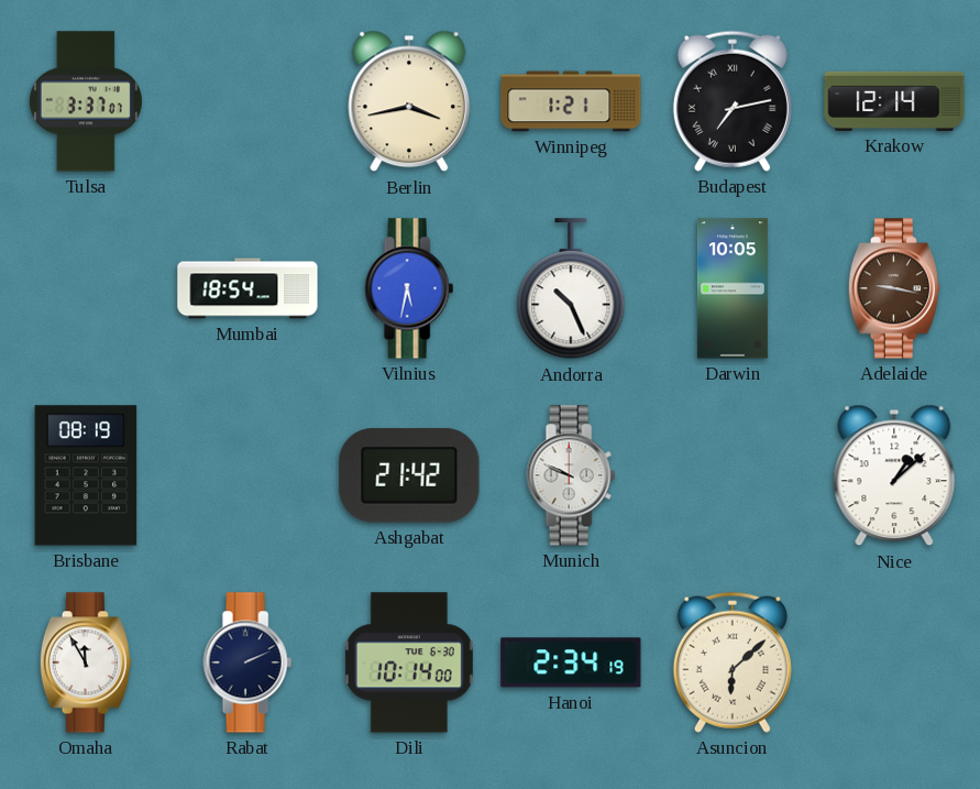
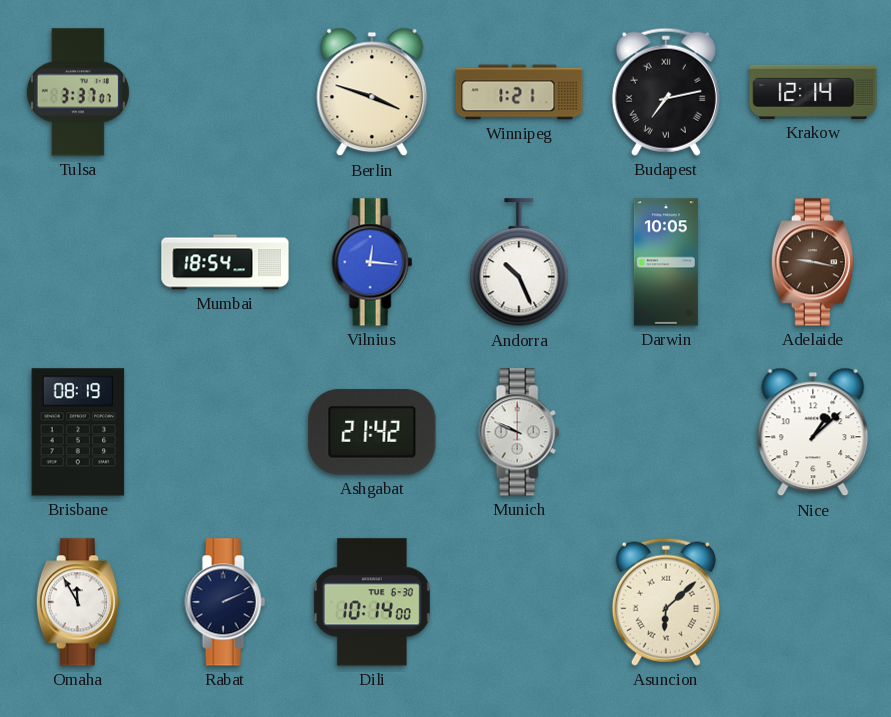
Berlin: 3:43 -> 3:48 (372, 92)
Vilnius: 5:32 -> 12:16 (372, 262)
Hanoi: 2:34 -> none (571, 662)
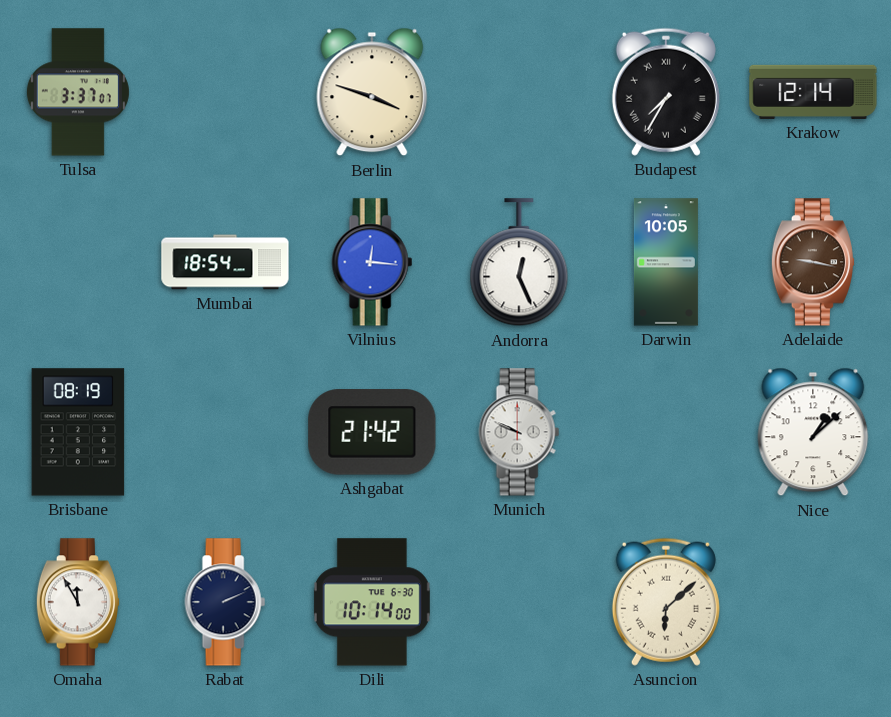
Winnipeg: 1:21 -> none (519, 92)
Budapest: 7:13 -> 7:35 (666, 92)
Andorra: 10:26 -> 12:26 (519, 263)
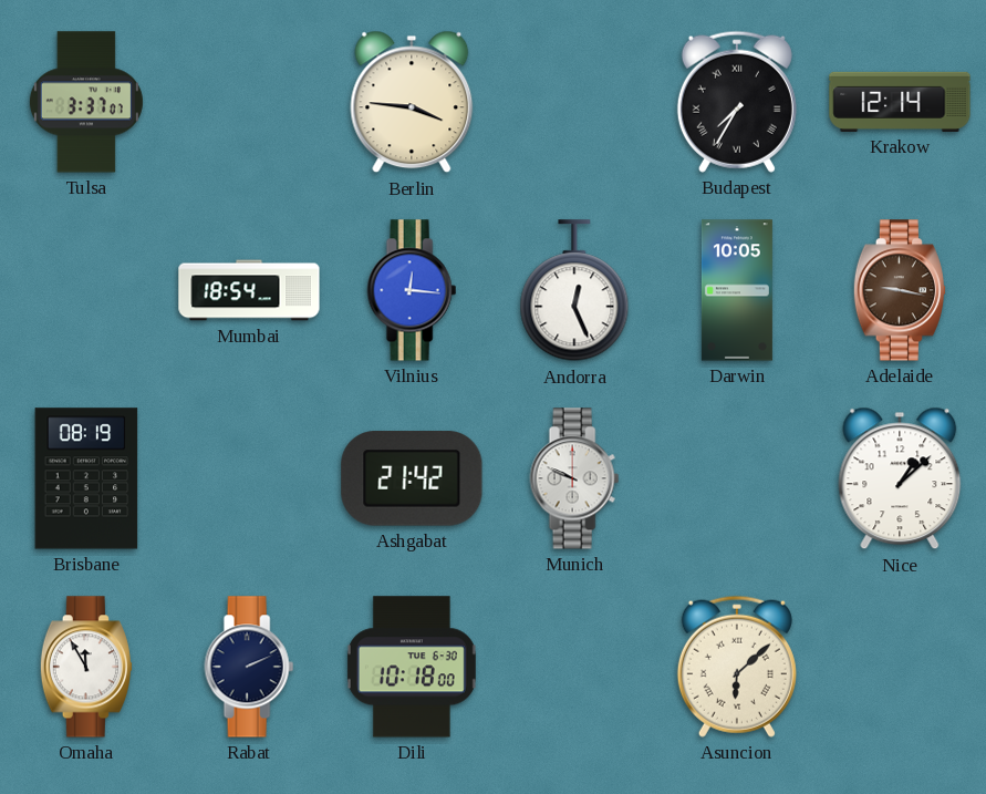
Berlin: 3:48 -> 3:46 (412, 102)
Dili: 10:14 -> 10:18 (412, 667)
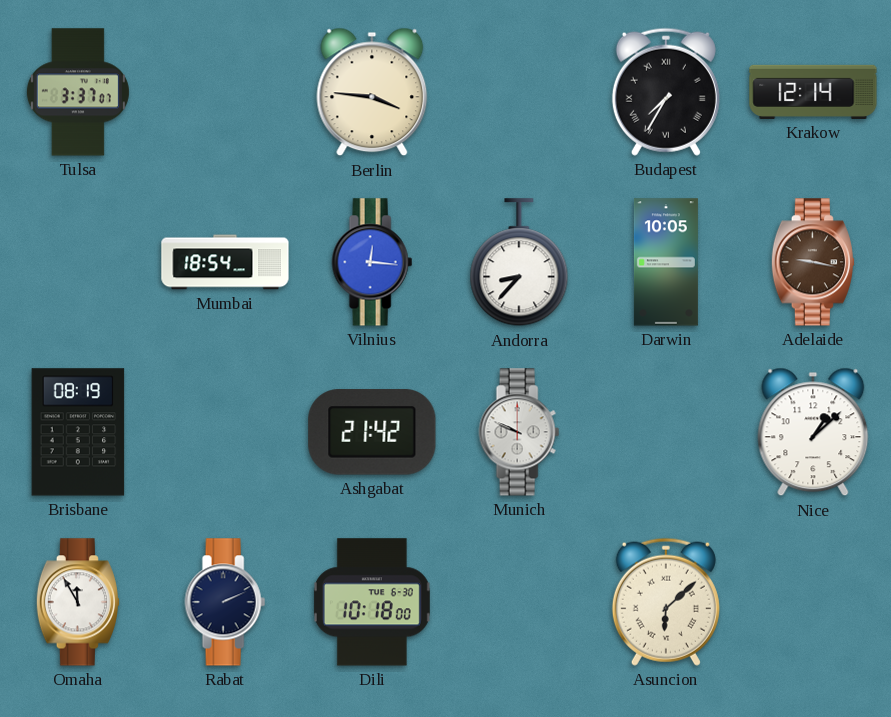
Andorra: 12:26 -> 8:37 (519, 263)
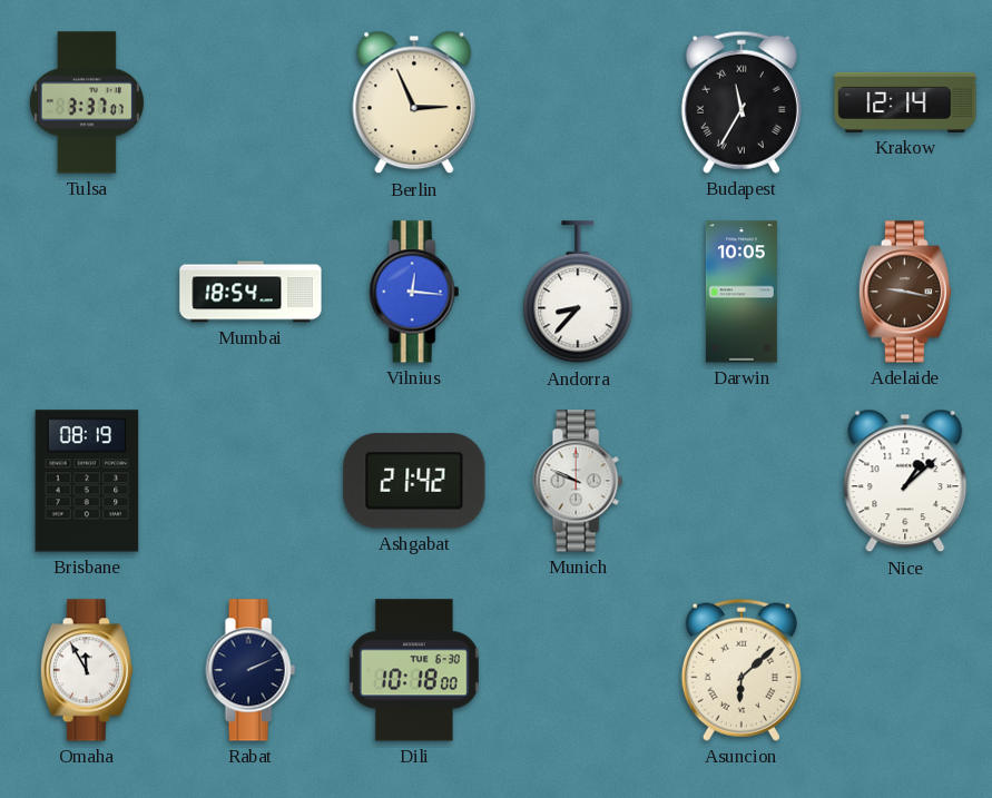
Berlin: 3:46 -> 2:56 (414, 102)
Budapest: 7:35 -> 11:35 (741, 102)
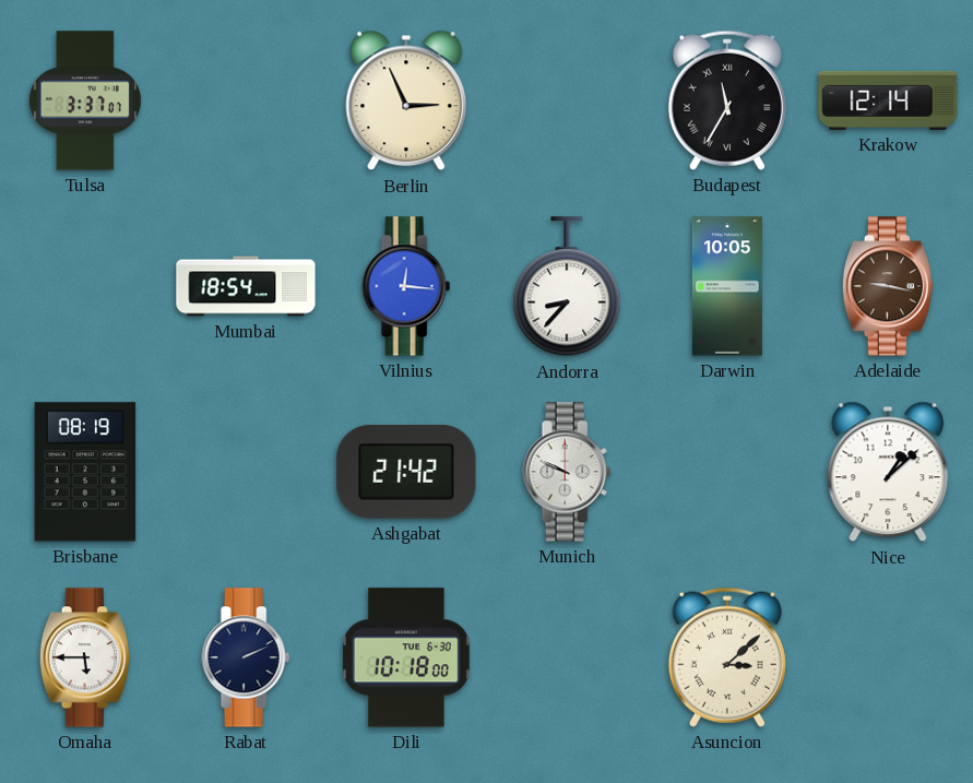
Omaha: 11:55 -> 5:45 (85, 657)
Asuncion: 6:08 -> 3:08 (727, 657)
